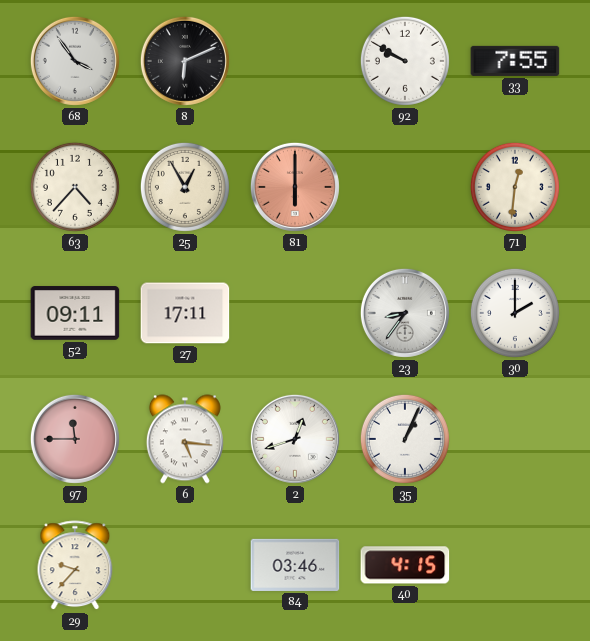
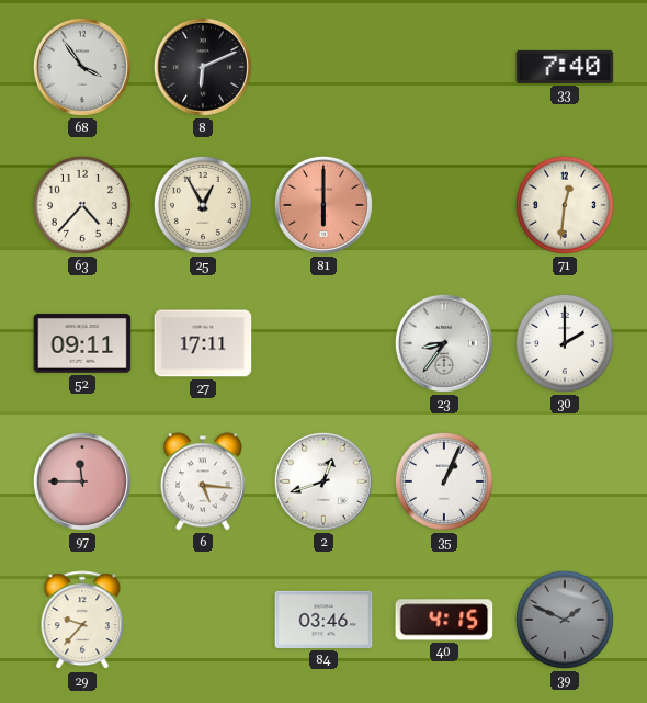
92: 9:50 -> none (405, 61)
33: 7:55 -> 7:40 (565, 67)
39: none -> 1:49 (565, 620)
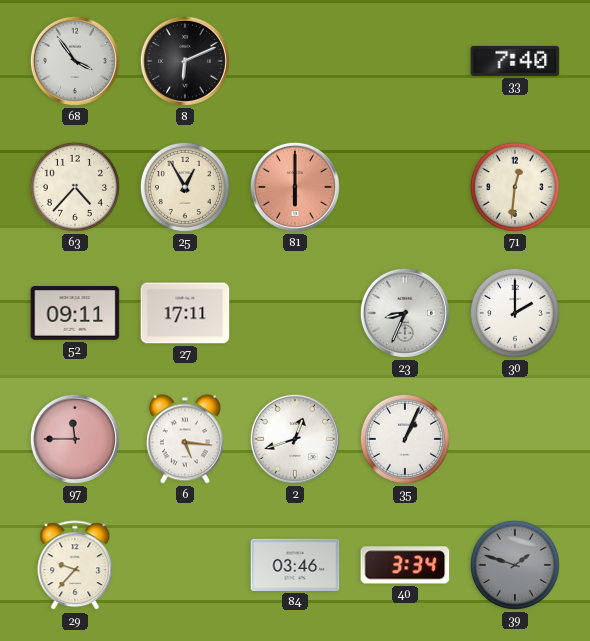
23: 8:36 -> 8:34 (405, 313)
40: 4:15 -> 3:34 (405, 565)
39: 1:49 -> 1:48 (515, 565)
